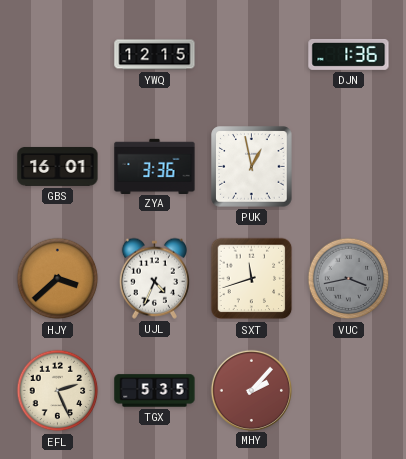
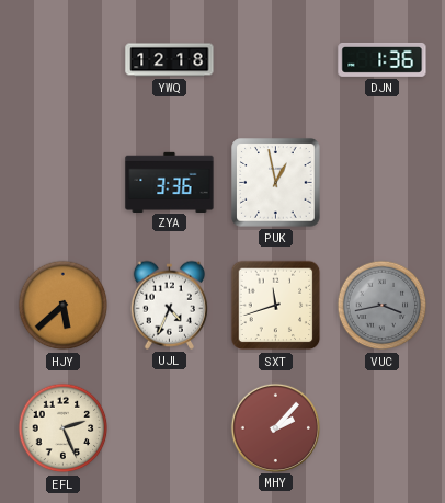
YWQ: 12:15 -> 12:18 (170, 60)
GBS: 16:01 -> none (58, 166)
HJY: 3:38 -> 5:38 (64, 306)
TGX: 5:35 -> none (155, 391)
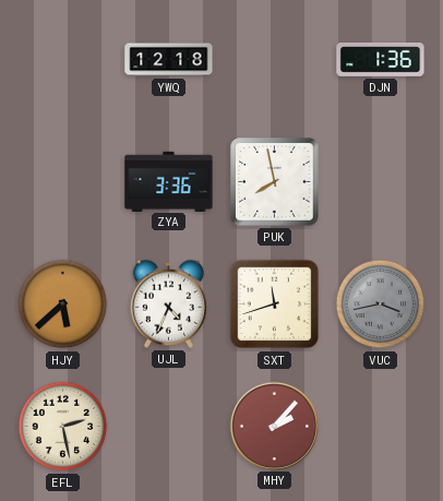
PUK: 12:58 -> 7:58 (275, 182)
EFL: 2:26 -> 2:28 (63, 427)
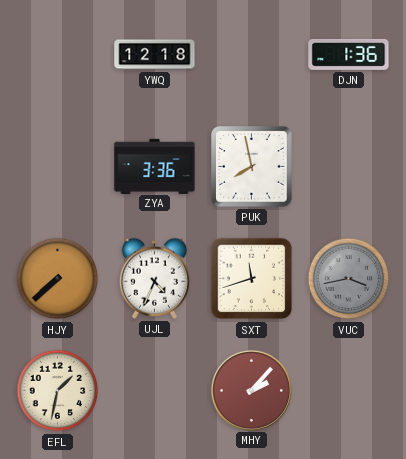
HJY: 5:38 -> 7:38 (58, 279)
EFL: 2:28 -> 1:32 (58, 391)
